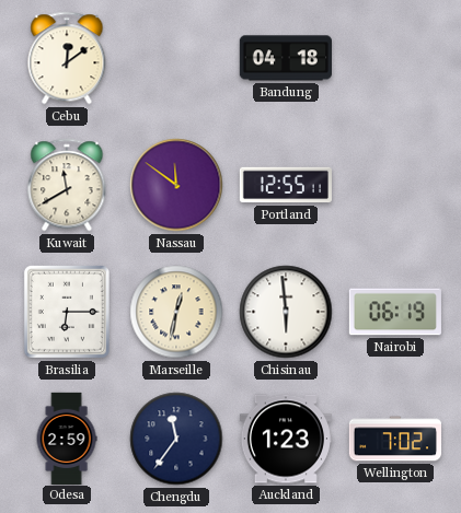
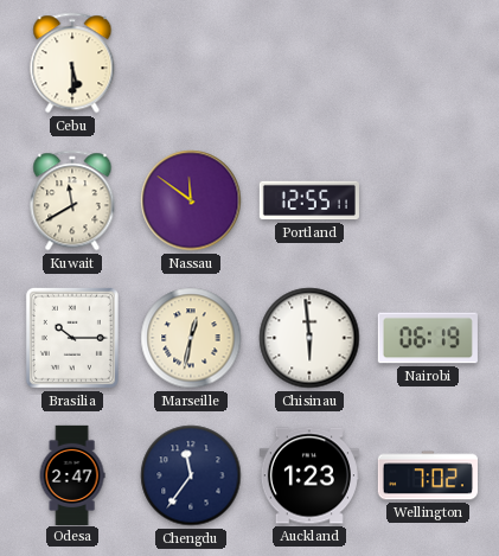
Cebu: 12:09 -> 5:30 (72, 63)
Bandung: 04:18 -> none (286, 58)
Brasilia: 6:15 -> 10:15 (72, 338)
Odesa: 2:59 -> 2:47 (72, 474)
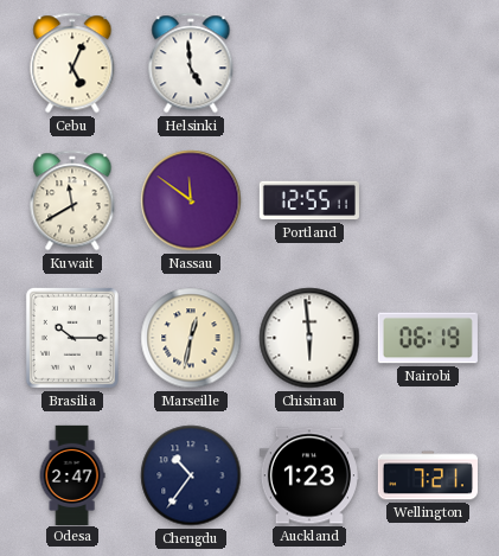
Cebu: 5:30 -> 5:04 (72, 63)
Helsinki: none -> 4:59 (191, 63)
Chengdu: 11:36 -> 10:36 (191, 475)
Wellington: 7:02 -> 7:21 (427, 475)
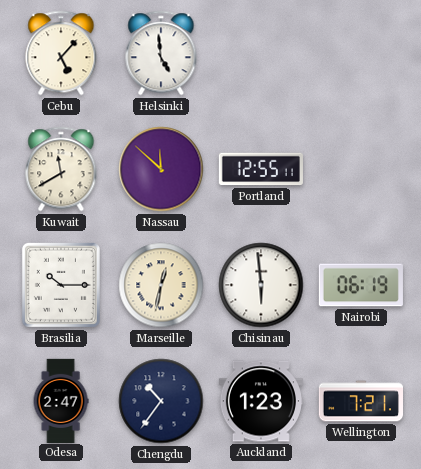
Cebu: 5:04 -> 5:07 (61, 53)
Nassau: 11:51 -> 11:52 (161, 169)
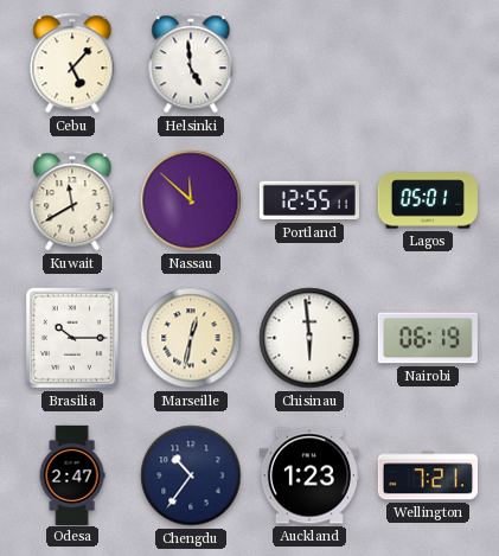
Lagos: none -> 05:01 (428, 200)
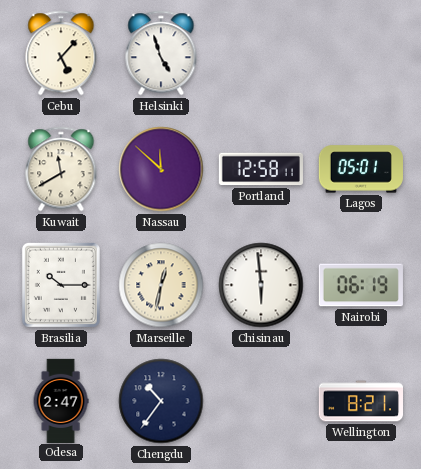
Helsinki: 4:59 -> 4:57 (161, 53)
Portland: 12:55 -> 12:58 (261, 169)
Auckland: 1:23 -> none (309, 475)
Wellington: 7:21 -> 8:21 (360, 401)
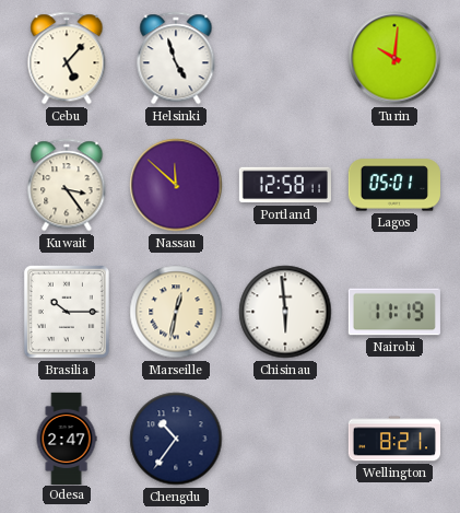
Turin: none -> 10:01 (394, 58)
Kuwait: 11:40 -> 3:24 (67, 185)
Nairobi: 06:19 -> 11:19 (394, 312)
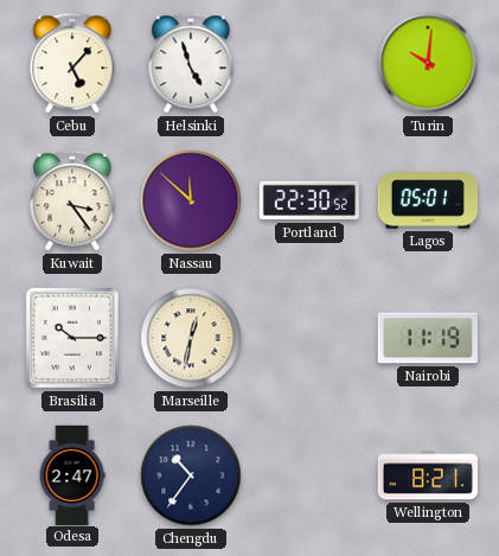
Portland: 12:58 -> 22:30 (309, 200)
Chisinau: 5:59 -> none (285, 312)
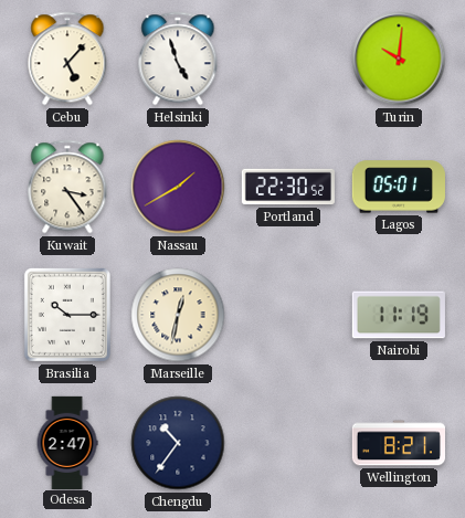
Nassau: 11:52 -> 1:40 (178, 187)
